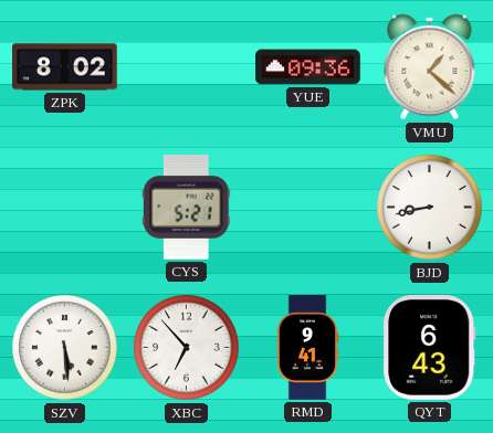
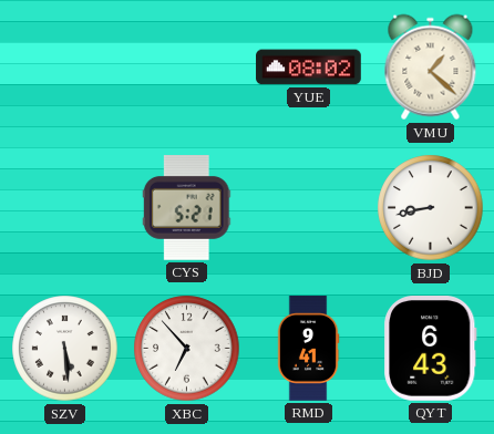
ZPK: 8:02 -> none (65, 67)
YUE: 09:36 -> 08:02 (309, 68)
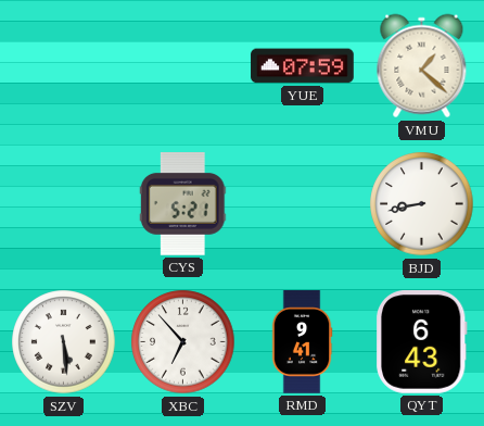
YUE: 08:02 -> 07:59 (303, 66)
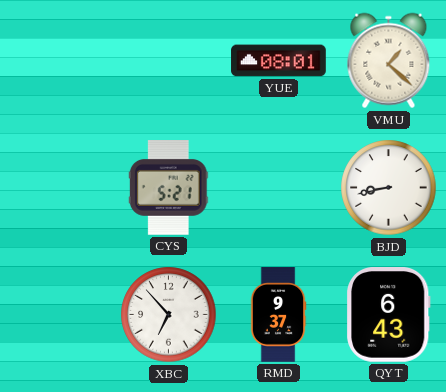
YUE: 07:59 -> 08:01 (279, 61)
SZV: 5:29 -> none (64, 342)
RMD: 9:41 -> 9:37 (278, 315)
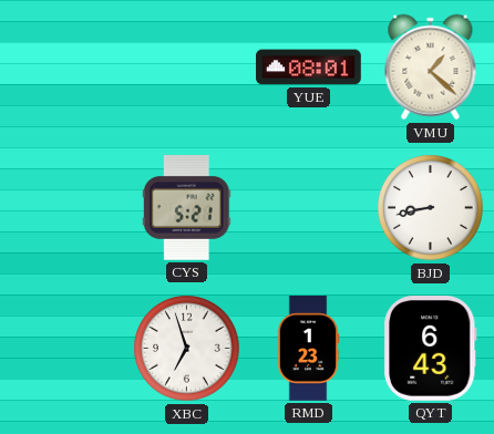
XBC: 6:53 -> 6:57 (187, 349)
RMD: 9:37 -> 1:23 (308, 349)
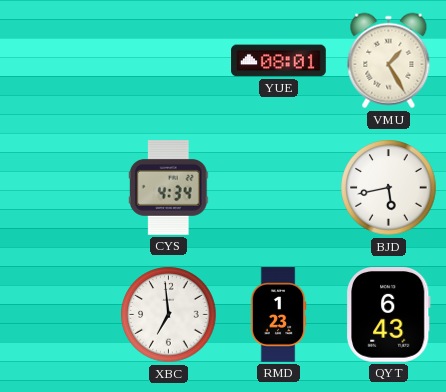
VMU: 1:22 -> 1:25 (389, 61)
CYS: 5:21 -> 4:34 (168, 188)
BJD: 8:43 -> 5:43 (389, 188)
XBC: 6:57 -> 6:59 (169, 315)
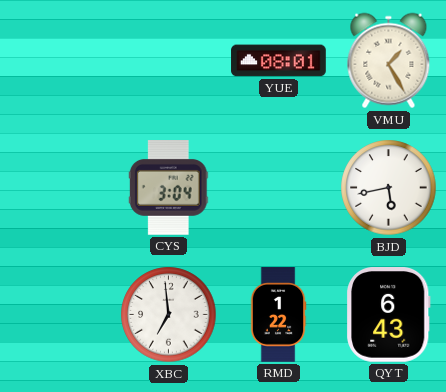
CYS: 4:34 -> 3:04 (168, 188)
RMD: 1:23 -> 1:22 (278, 315)
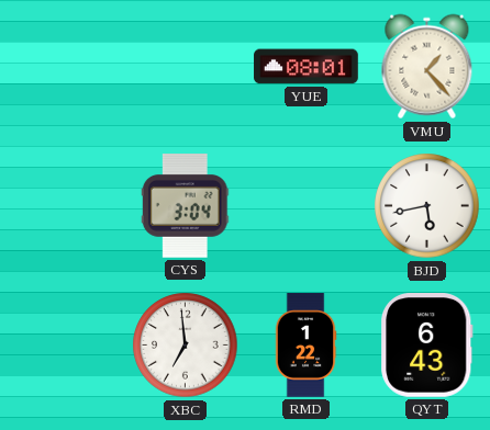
VMU: 1:25 -> 1:23 (427, 67)
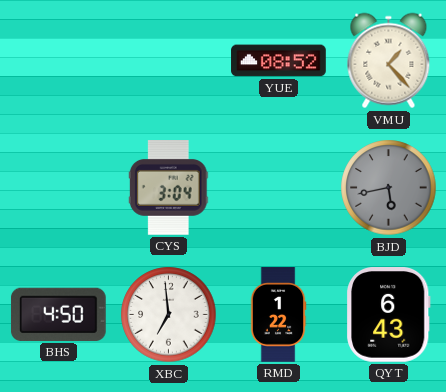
YUE: 08:01 -> 08:52 (279, 61)
BJD dial: white -> grey (389, 188)
BHS: none -> 4:50 (59, 314)
